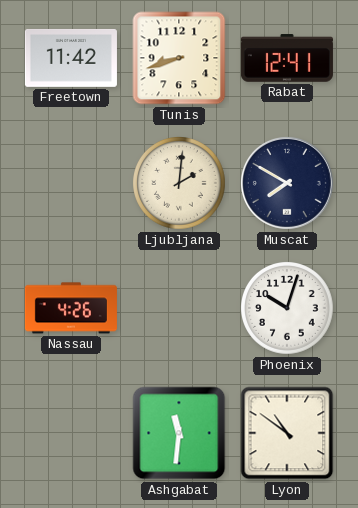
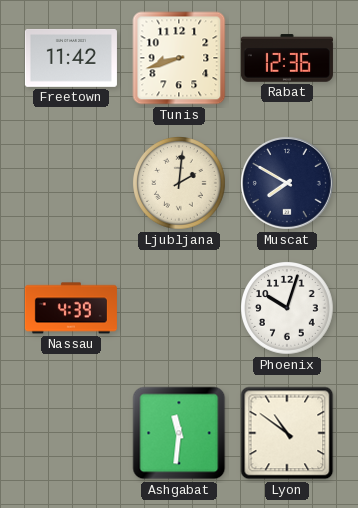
Rabat: 12:41 -> 12:36 (287, 58)
Nassau: 4:26 -> 4:39 (71, 308)
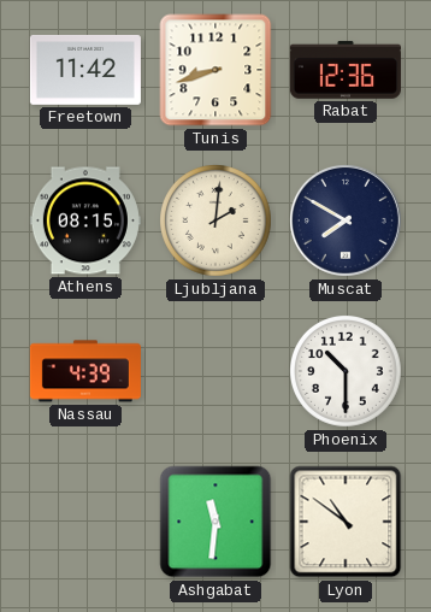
Athens: none -> 08:15 (85, 220)
Phoenix: 10:03 -> 10:30 (347, 372)
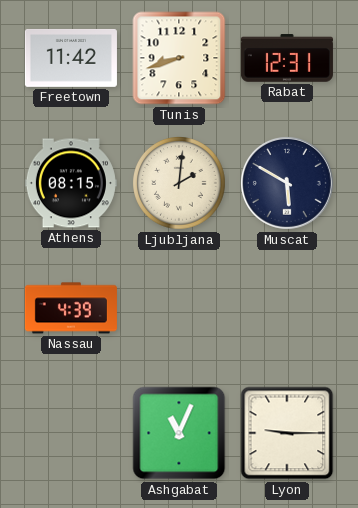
Rabat: 12:36 -> 12:31 (287, 58)
Muscat: 7:50 -> 5:50 (287, 183)
Phoenix: 10:30 -> none (347, 372)
Ashgabat: 11:31 -> 11:04 (179, 433)
Lyon: 10:51 -> 9:15 (287, 433)
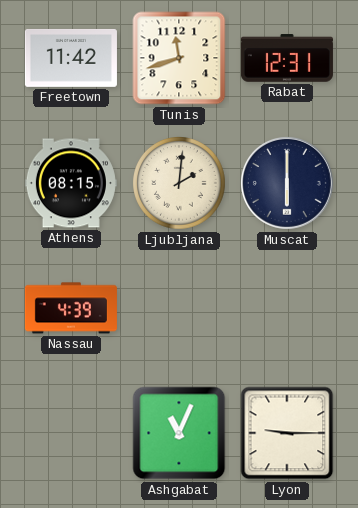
Tunis: 8:42 -> 11:42 (179, 58)
Muscat: 5:50 -> 6:00 (287, 183)
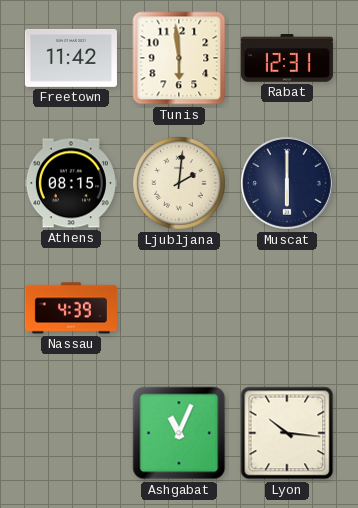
Tunis: 11:42 -> 5:59 (179, 58)
Lyon: 9:15 -> 10:16 (287, 433)
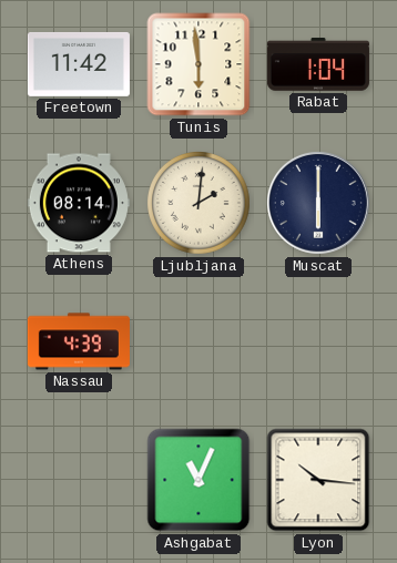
Rabat: 12:31 -> 1:04 (318, 64)
Athens: 08:15 -> 08:14 (79, 203)
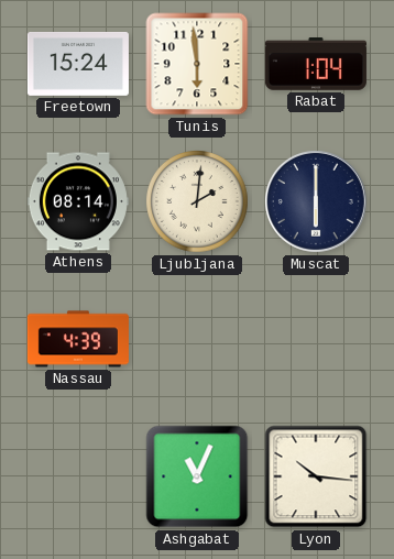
Freetown: 11:42 -> 15:24 (78, 64)
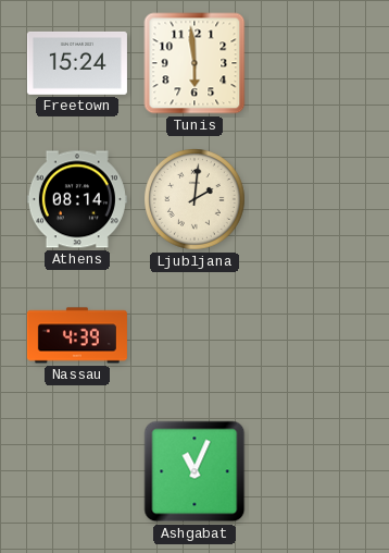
Rabat: 1:04 -> none (316, 64)
Muscat: 6:00 -> none (316, 201)
Lyon: 10:16 -> none (316, 476)
